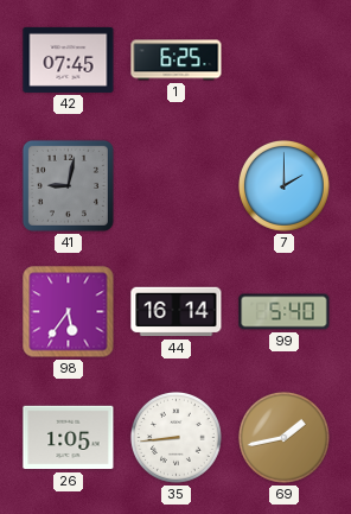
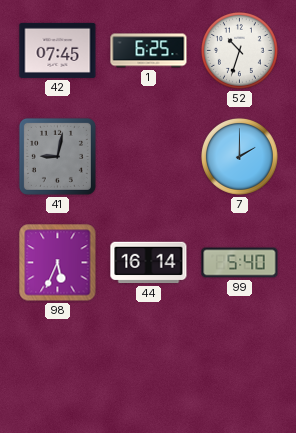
52: none -> 10:33 (239, 50)
98: 5:36 -> 5:34 (58, 263)
26: 1:05 -> none (69, 438)
35: 8:44 -> none (175, 437)
69: 1:43 -> none (283, 437)
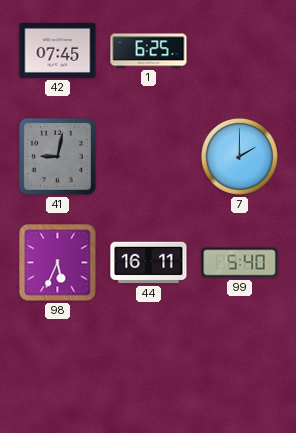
52: 10:33 -> none (239, 50)
44: 16:14 -> 16:11 (149, 263)
